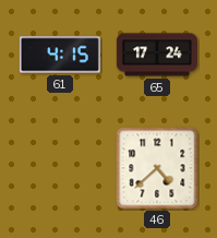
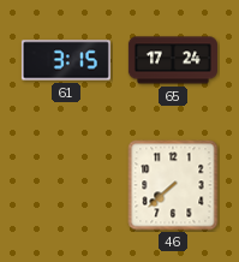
61: 4:15 -> 3:15 (66, 60)
46: 4:38 -> 7:38 (173, 185)
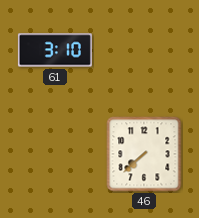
61: 3:15 -> 3:10 (55, 50)
65: 17:24 -> none (173, 60)
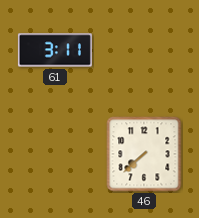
61: 3:10 -> 3:11 (55, 50)
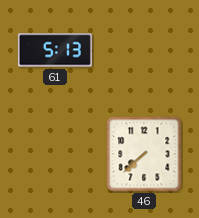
61: 3:11 -> 5:13 (55, 50)
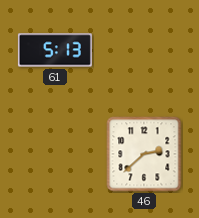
46: 7:38 -> 2:38 (144, 154)
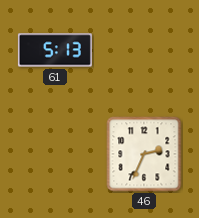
46: 2:38 -> 2:34 (144, 154)
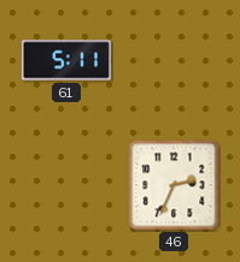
61: 5:13 -> 5:11 (66, 60)
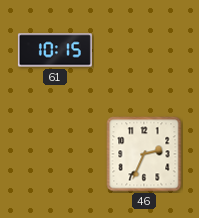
61: 5:11 -> 10:15 (55, 50)
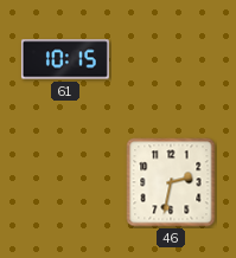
46: 2:34 -> 2:32 (171, 182)
